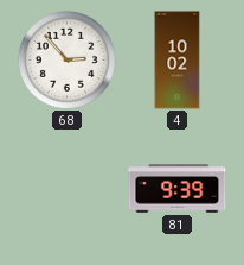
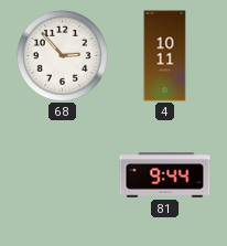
4: 10:02 -> 10:11 (165, 56)
81: 9:39 -> 9:44 (165, 175)
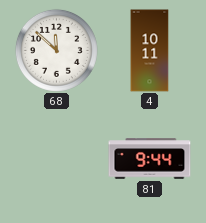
68: 2:53 -> 11:52 (56, 50)
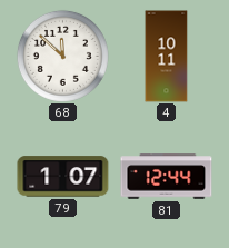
79: none -> 1:07 (63, 177)
81: 9:44 -> 12:44 (167, 177)
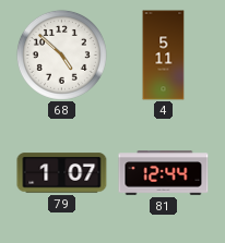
68: 11:52 -> 4:52 (61, 54)
4: 10:11 -> 5:11 (164, 56)
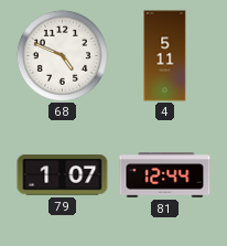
68: 4:52 -> 4:49 (62, 55)
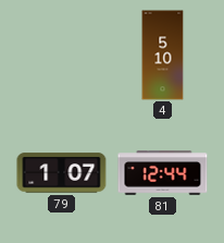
68: 4:49 -> none (62, 55)
4: 5:11 -> 5:10 (163, 56)
